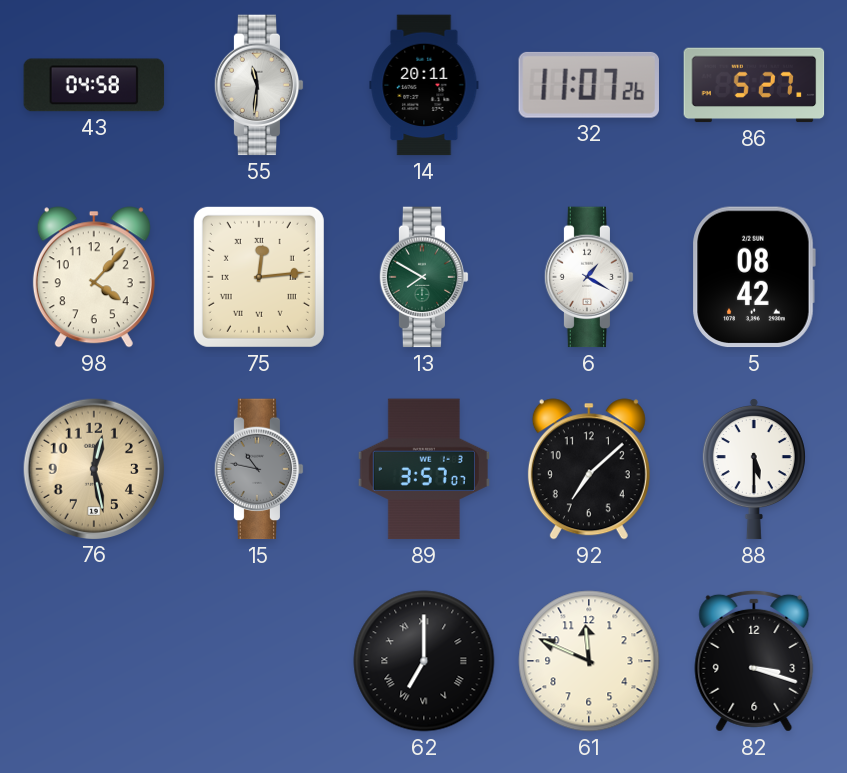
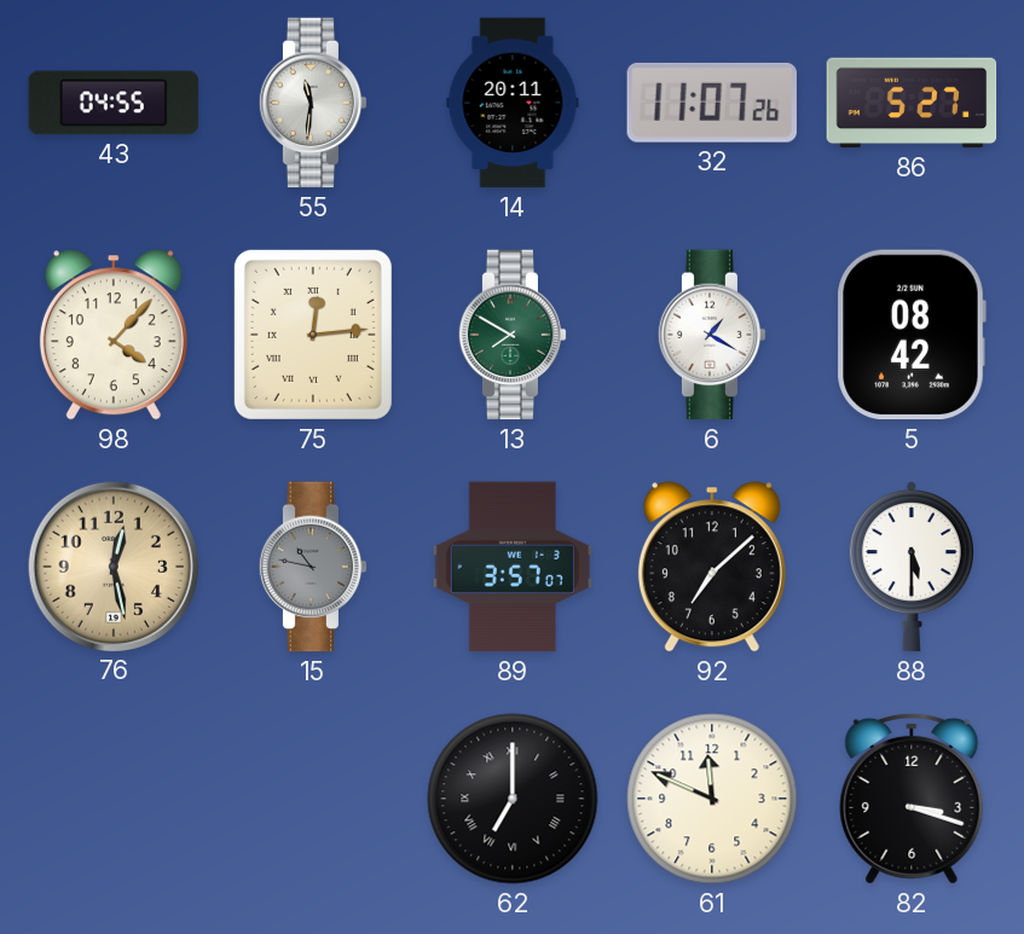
43: 04:58 -> 04:55 (114, 103)
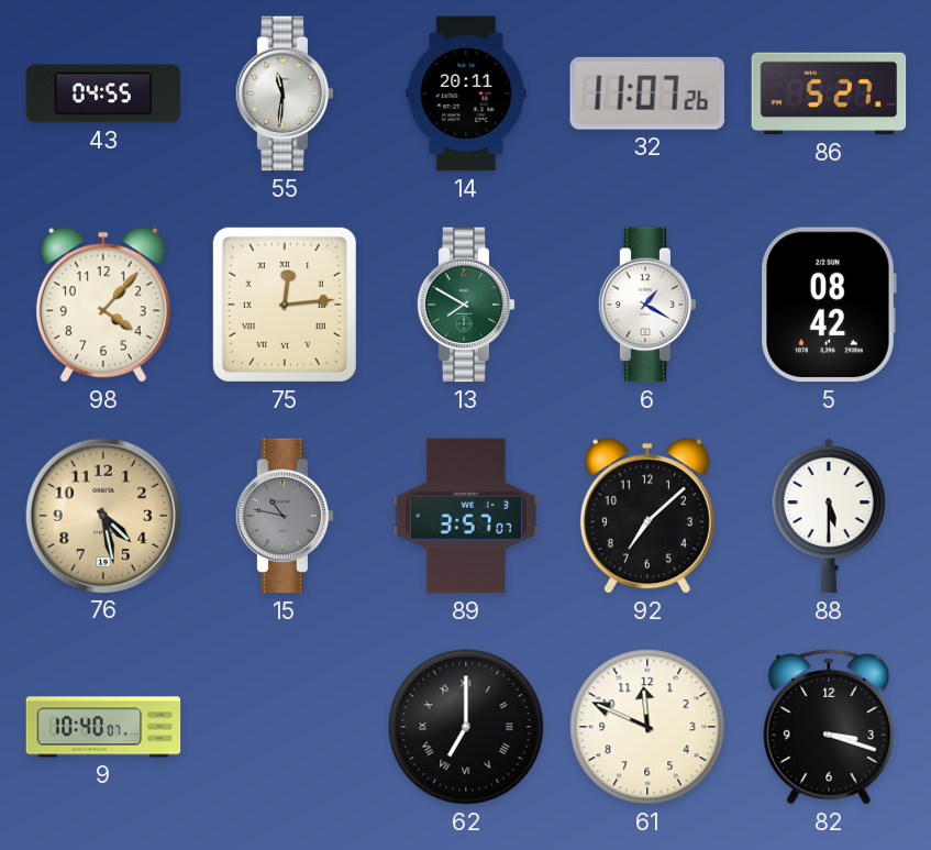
76: 12:28 -> 4:28 (102, 515)
9: none -> 10:40 (103, 727)
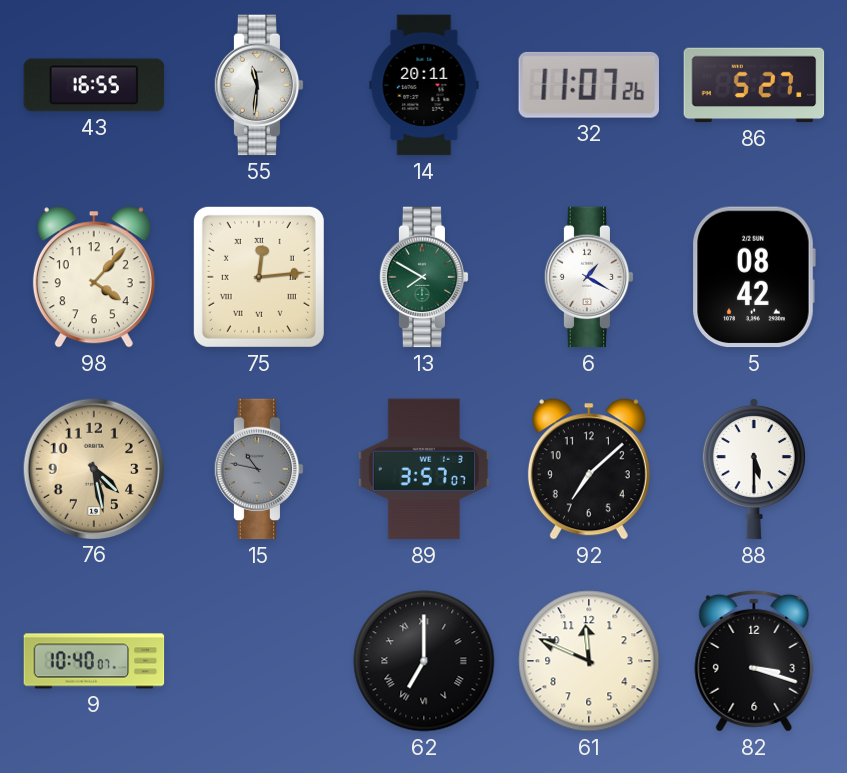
43: 04:55 -> 16:55 (94, 85)
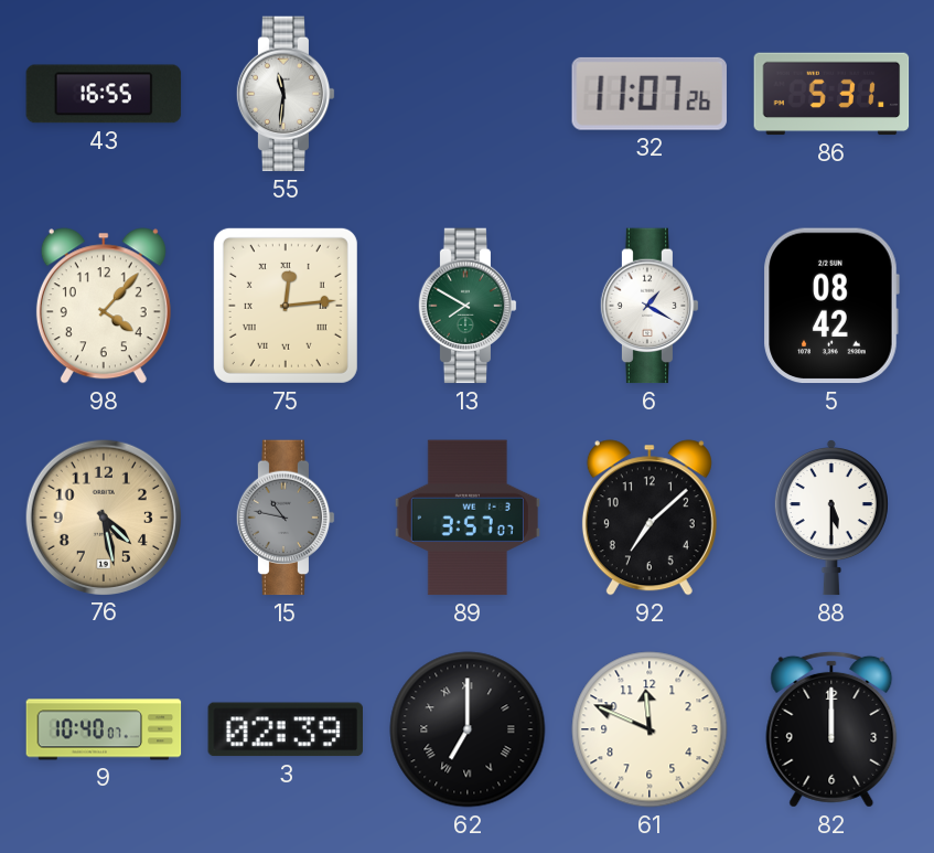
14: 20:11 -> none (424, 85)
86: 5:27 -> 5:31 (831, 94)
3: none -> 02:39 (286, 729)
82: 3:18 -> 12:00 (831, 729)
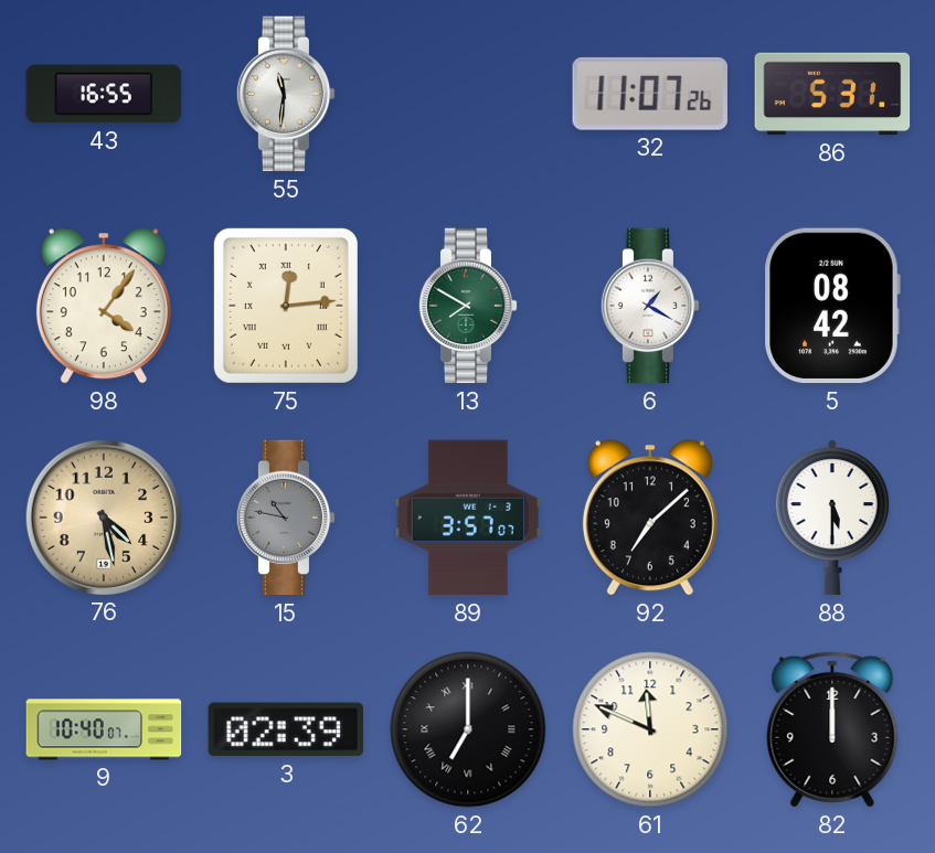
98: 4:07 -> 4:06 (104, 306)
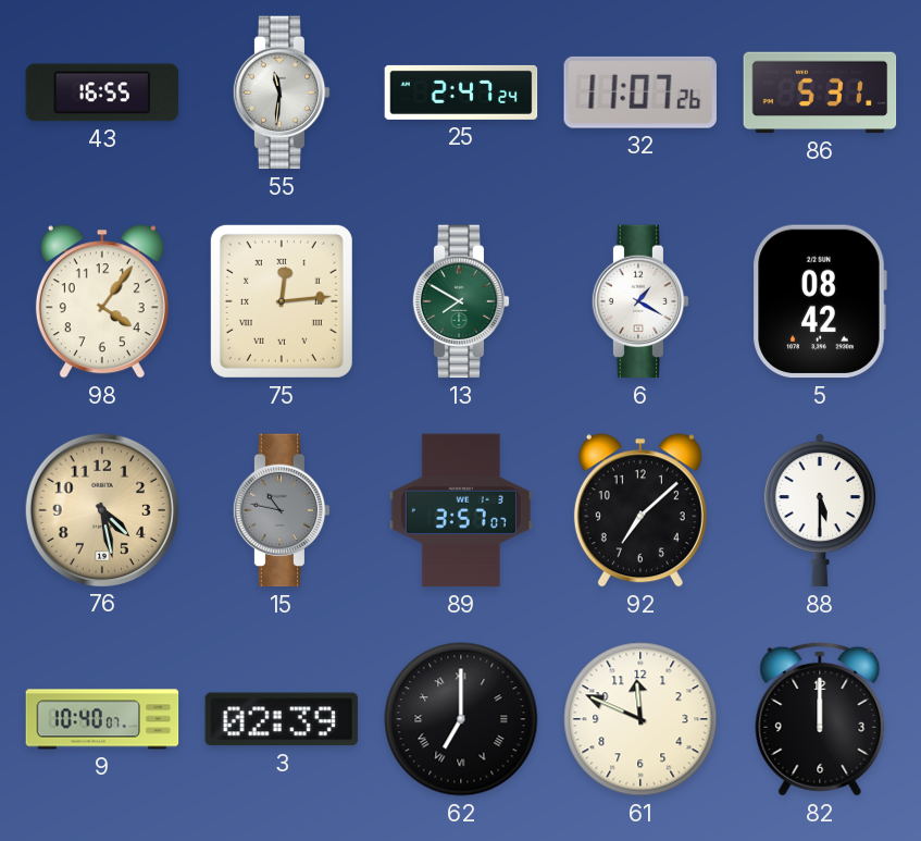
25: none -> 2:47 (461, 92)
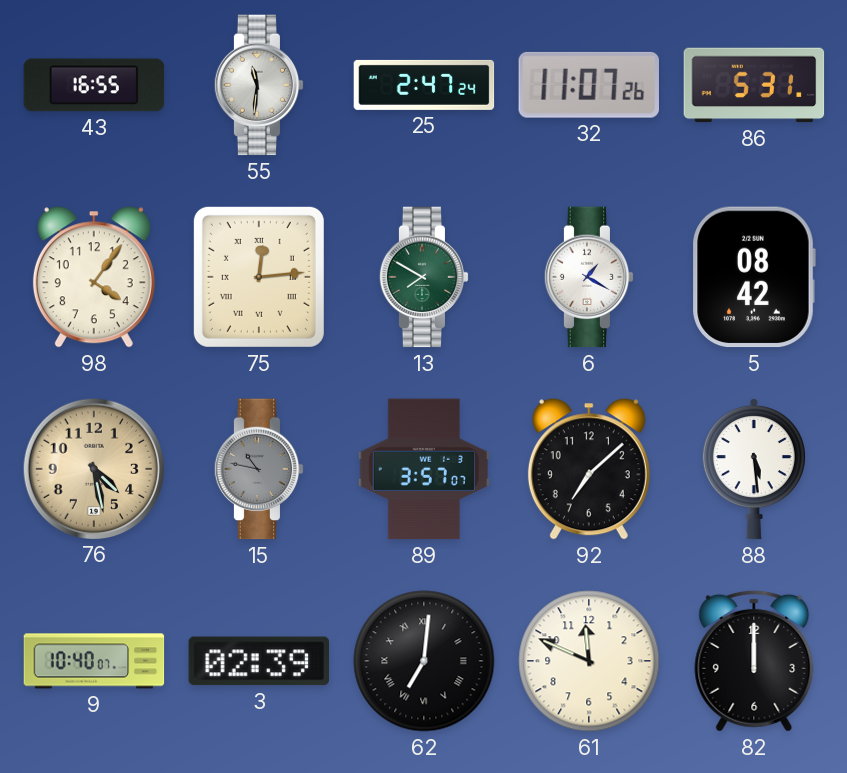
88: 5:30 -> 5:29 (754, 469)
62: 7:00 -> 7:01 (424, 661)
